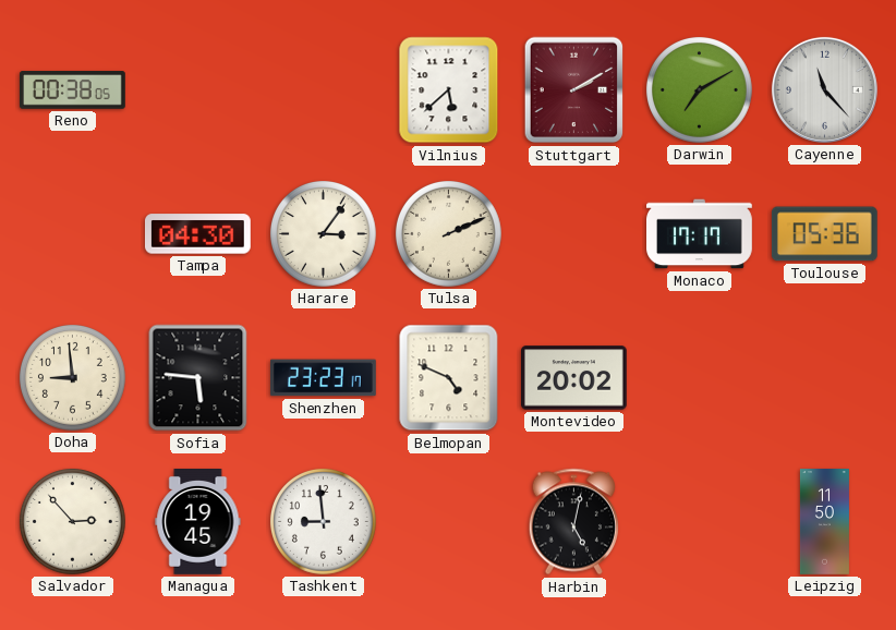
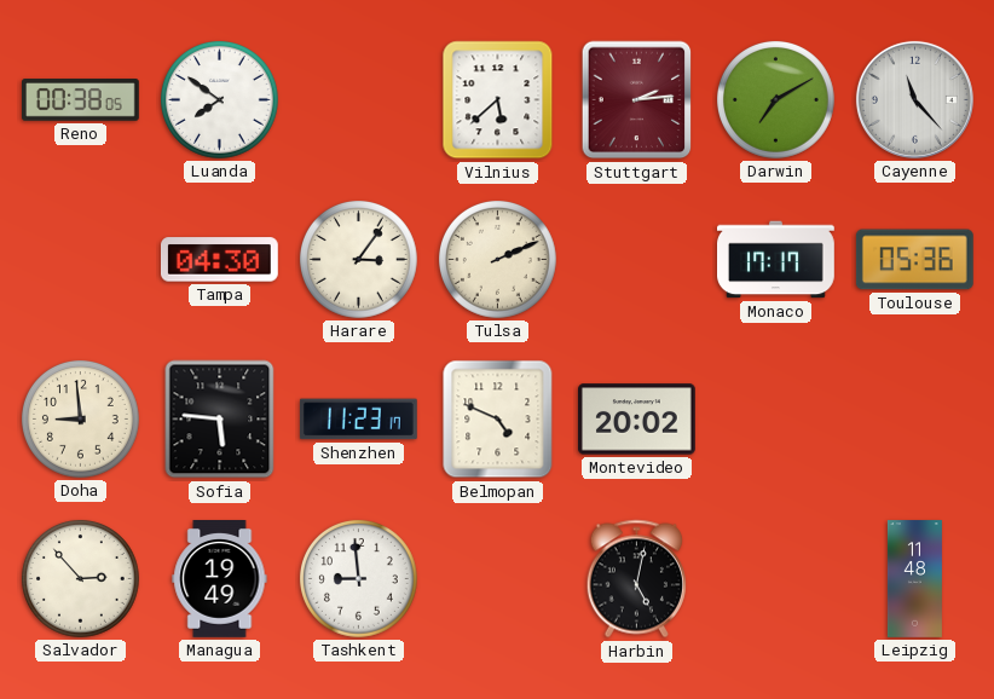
Luanda: none -> 7:51 (219, 99)
Stuttgart: 2:10 -> 2:14 (637, 100)
Shenzhen: 23:23 -> 11:23 (358, 420)
Managua: 19:45 -> 19:49 (220, 579)
Leipzig: 11:50 -> 11:48 (914, 579)
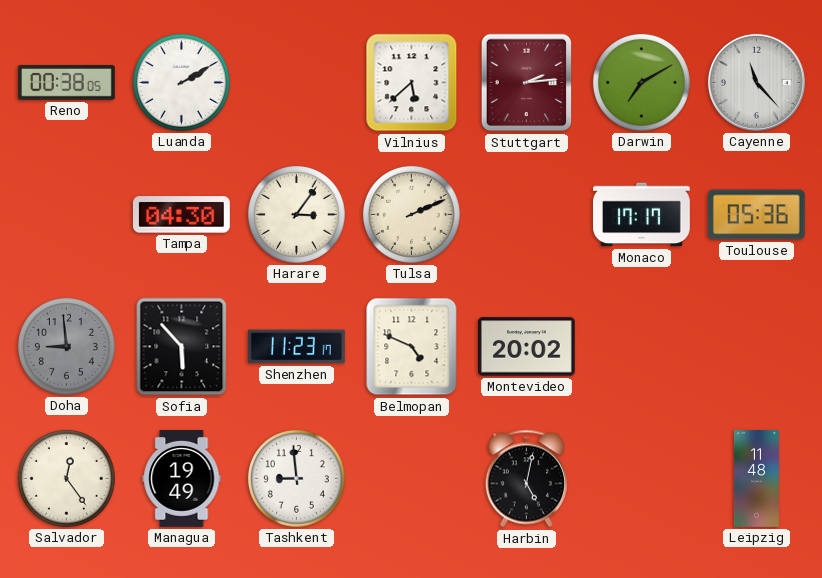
Luanda: 7:51 -> 2:10 (181, 82)
Doha dial: cream -> grey (66, 346)
Sofia: 5:46 -> 5:53 (182, 347)
Salvador: 2:53 -> 12:24 (66, 478)
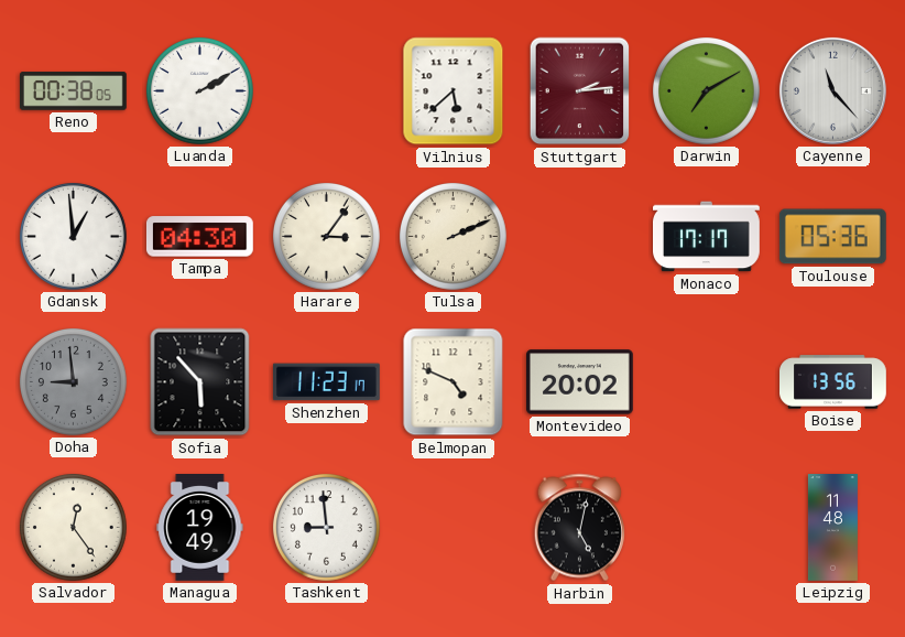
Gdansk: none -> 12:59 (73, 236)
Boise: none -> 13:56 (833, 382)
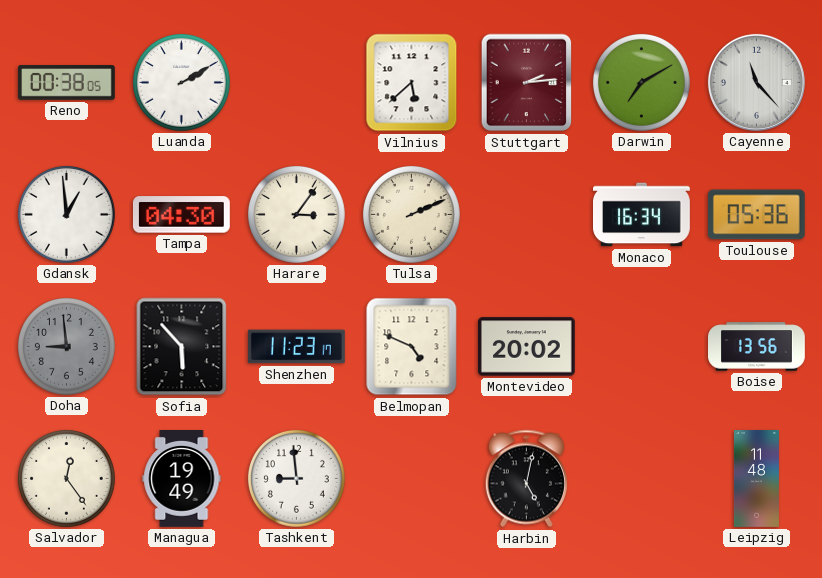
Monaco: 17:17 -> 16:34 (642, 215)
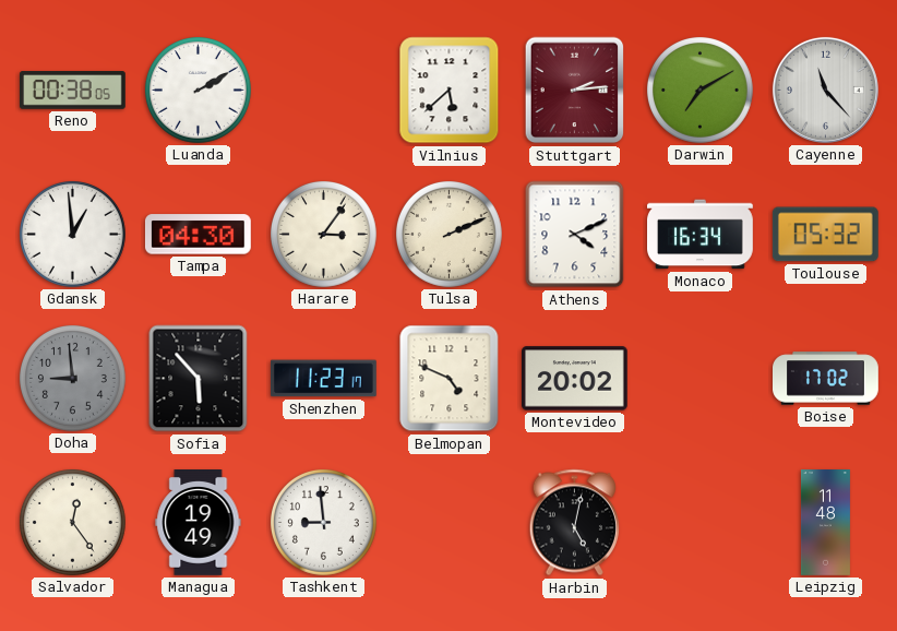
Athens: none -> 4:11 (575, 235)
Toulouse: 05:36 -> 05:32 (825, 235)
Boise: 13:56 -> 17:02 (826, 379)
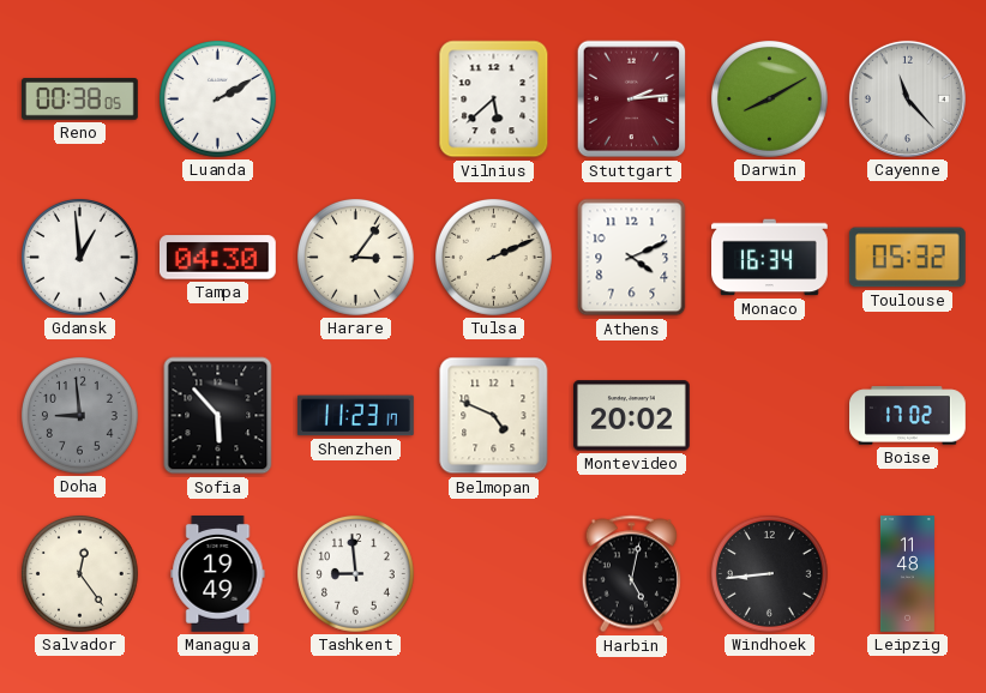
Darwin: 7:10 -> 8:10 (769, 98)
Windhoek: none -> 8:44 (769, 573)
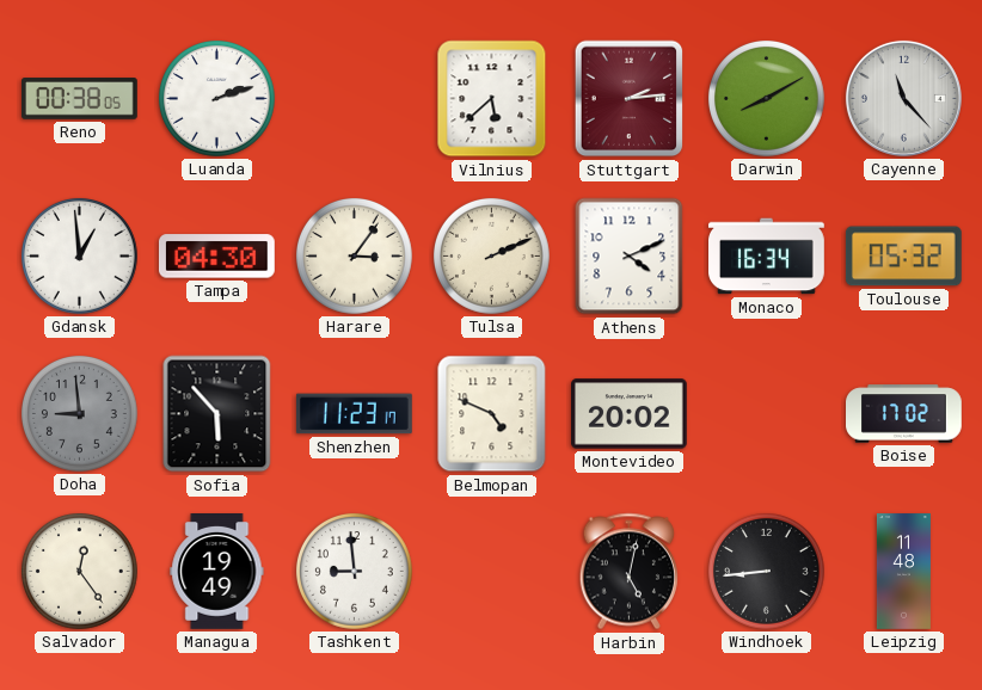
Luanda: 2:10 -> 2:12 (216, 98)
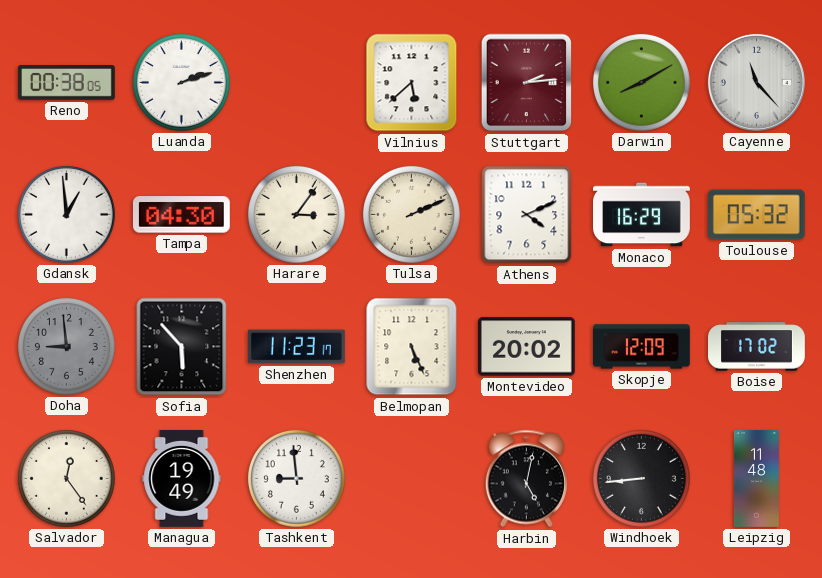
Monaco: 16:34 -> 16:29 (642, 215)
Belmopan: 4:49 -> 5:26 (412, 347)
Skopje: none -> 12:09 (642, 347)
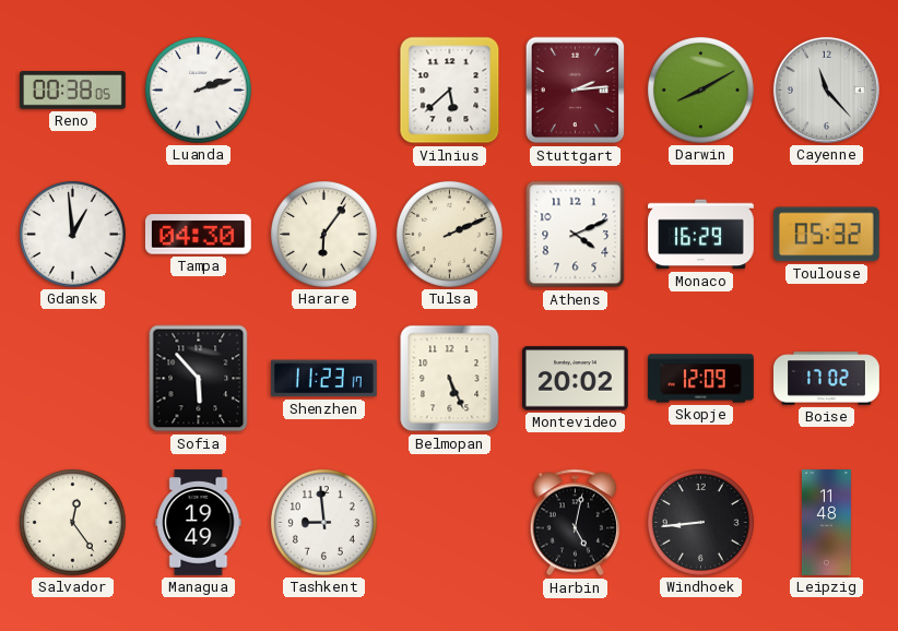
Harare: 3:06 -> 6:06 (323, 234)
Doha: 8:59 -> none (66, 346)
